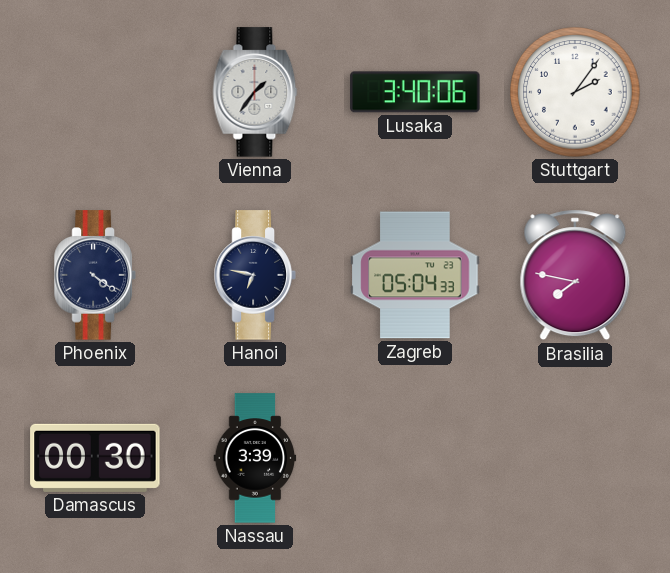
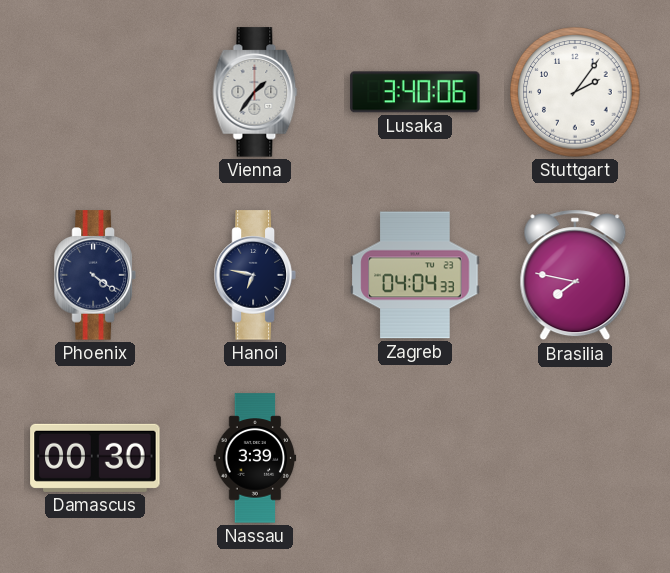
Zagreb: 05:04 -> 04:04 (415, 275)
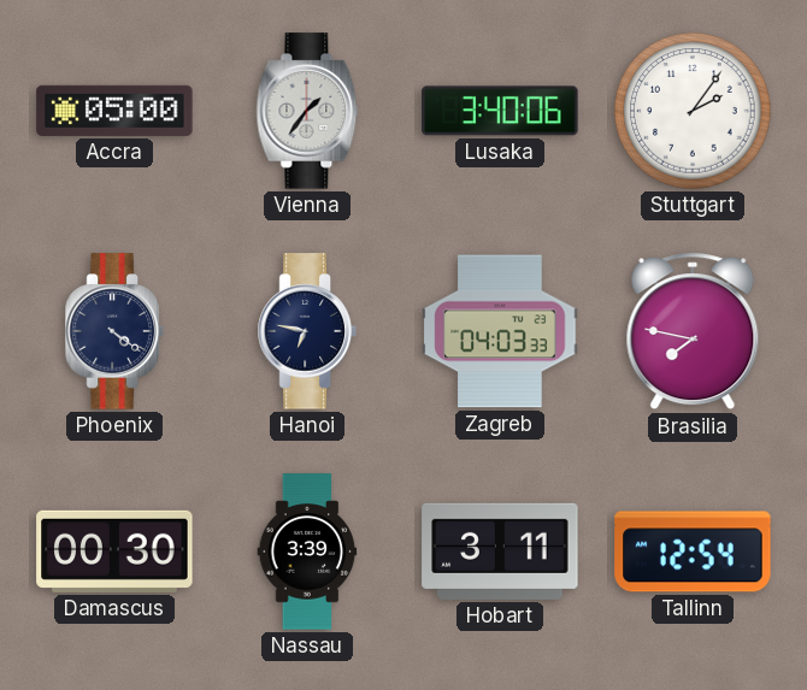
Accra: none -> 05:00 (114, 111)
Zagreb: 04:04 -> 04:03 (500, 331)
Hobart: none -> 3:11 (500, 552)
Tallinn: none -> 12:54 (693, 552)
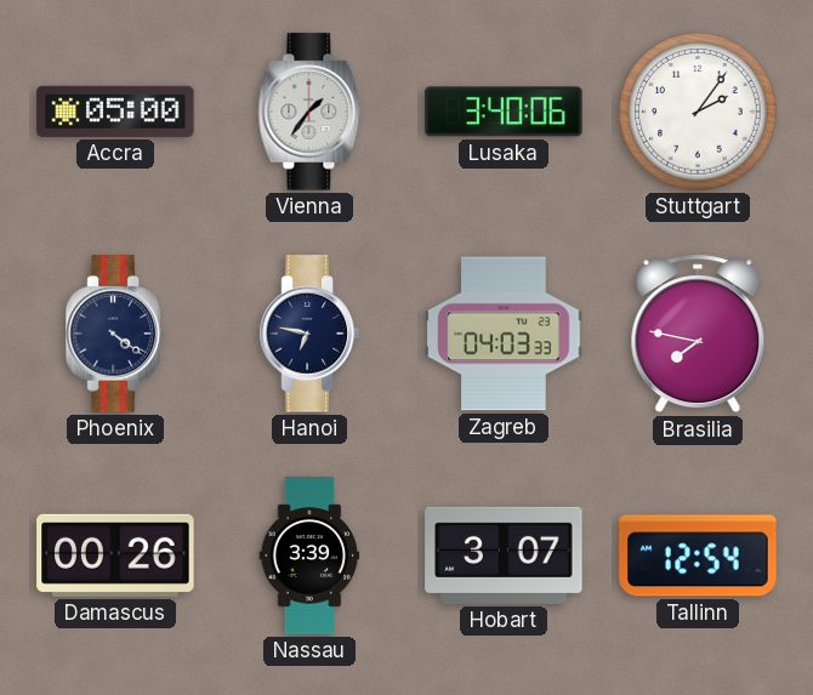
Damascus: 00:30 -> 00:26 (115, 556)
Hobart: 3:11 -> 3:07 (504, 556)
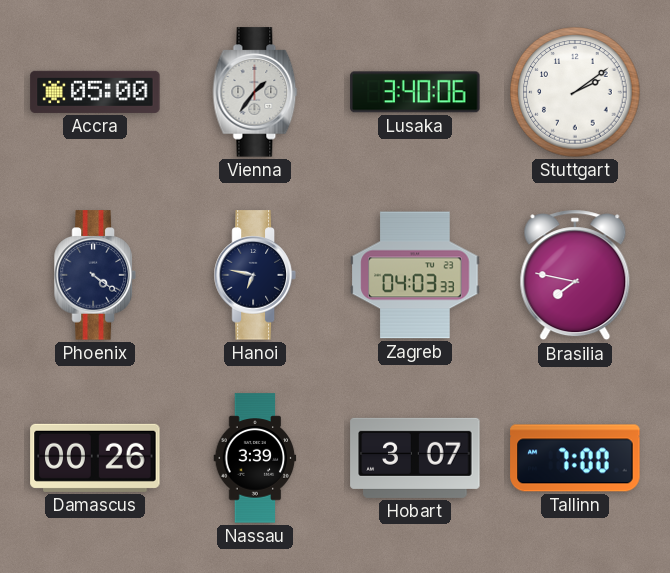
Stuttgart: 2:06 -> 2:09 (575, 92)
Tallinn: 12:54 -> 7:00 (575, 458)
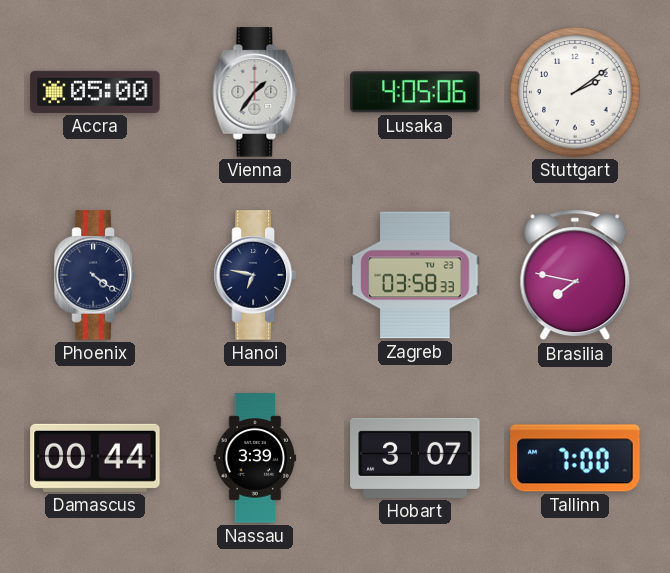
Lusaka: 3:40 -> 4:05 (415, 92)
Zagreb: 04:03 -> 03:58 (415, 275)
Damascus: 00:26 -> 00:44 (95, 458)
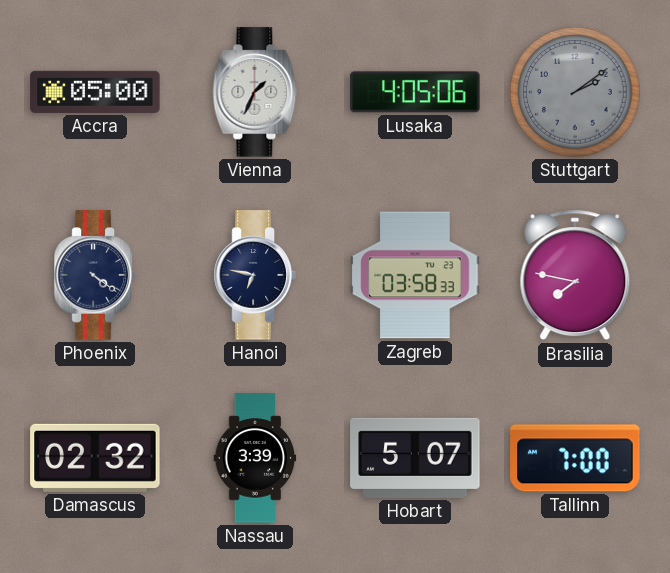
Vienna: 1:36 -> 1:34 (255, 92)
Stuttgart dial: white -> grey (575, 92)
Damascus: 00:44 -> 02:32 (95, 458)
Hobart: 3:07 -> 5:07 (415, 458)
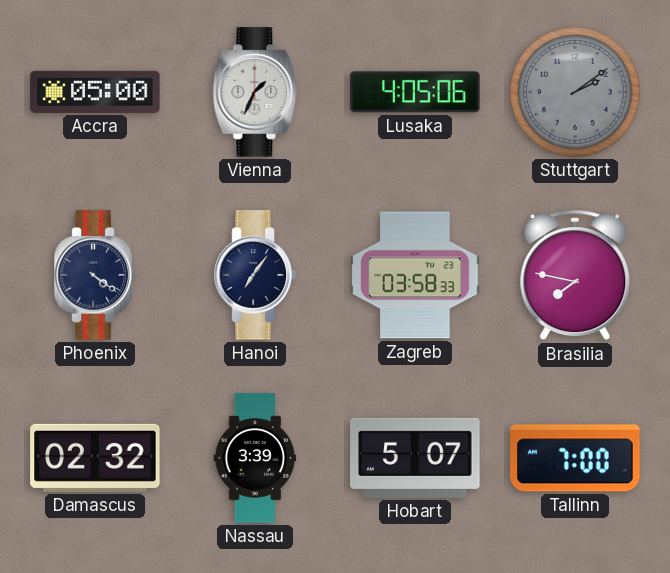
Hanoi: 6:47 -> 7:06 (255, 275)
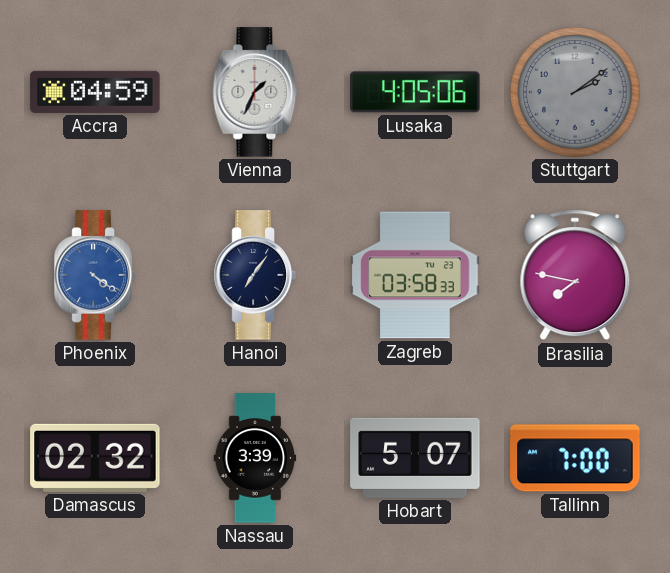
Accra: 05:00 -> 04:59 (95, 92)
Phoenix dial: navy -> blue (95, 275)
